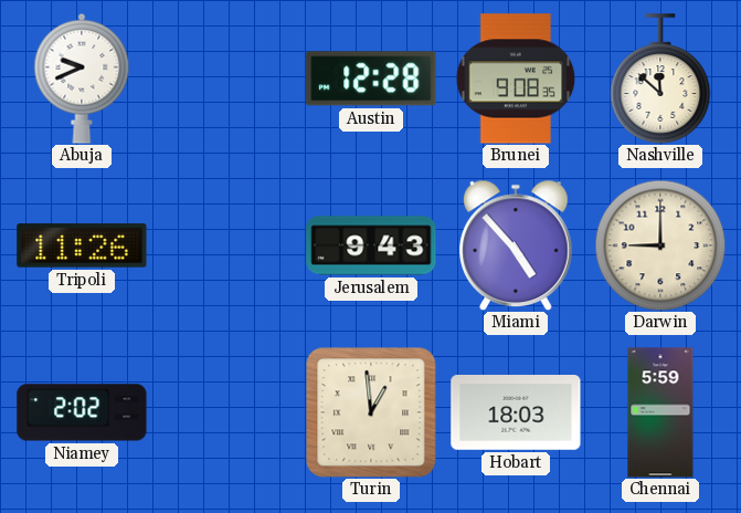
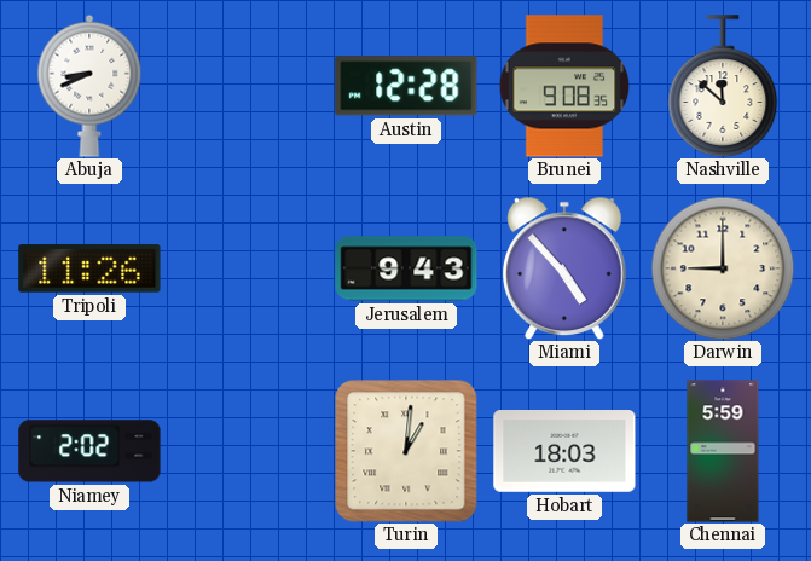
Abuja: 9:41 -> 8:41 (89, 86)
Turin: 12:59 -> 1:01 (406, 451)
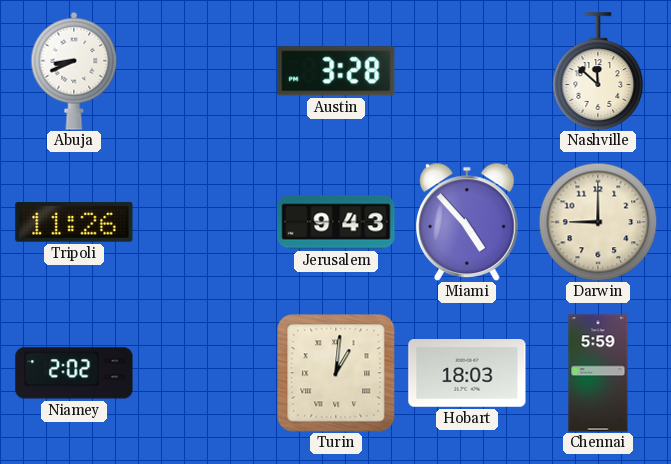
Austin: 12:28 -> 3:28 (336, 71)
Brunei: 9:08 -> none (564, 86)
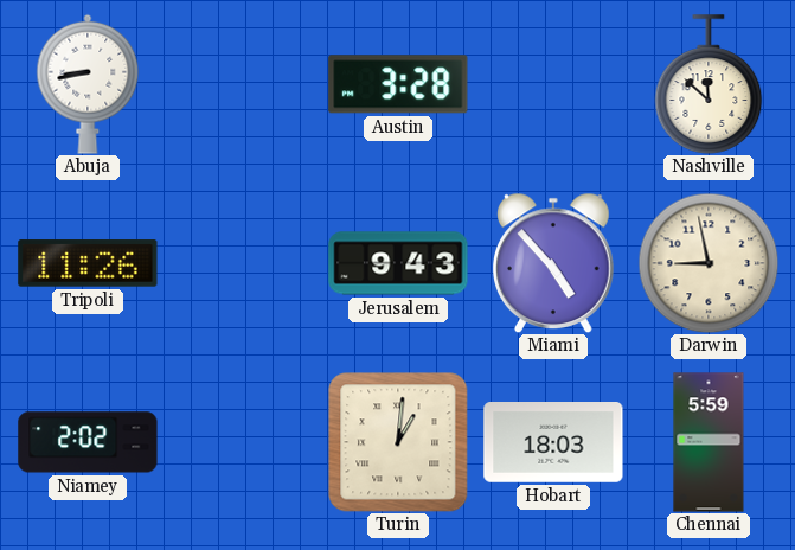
Abuja: 8:41 -> 8:43 (88, 84)
Darwin: 9:00 -> 8:58 (709, 263)
